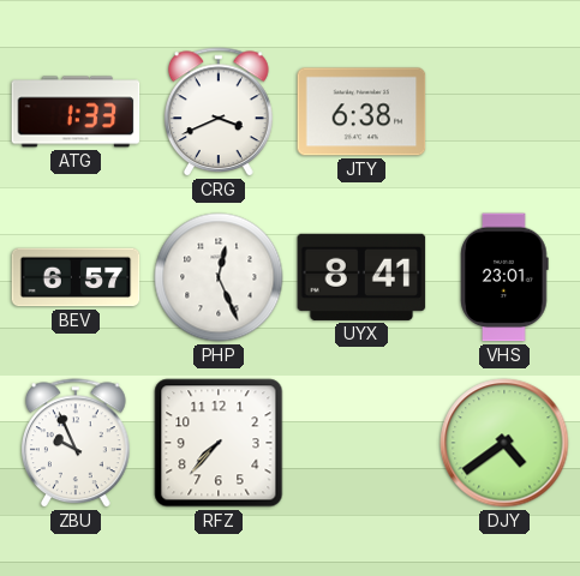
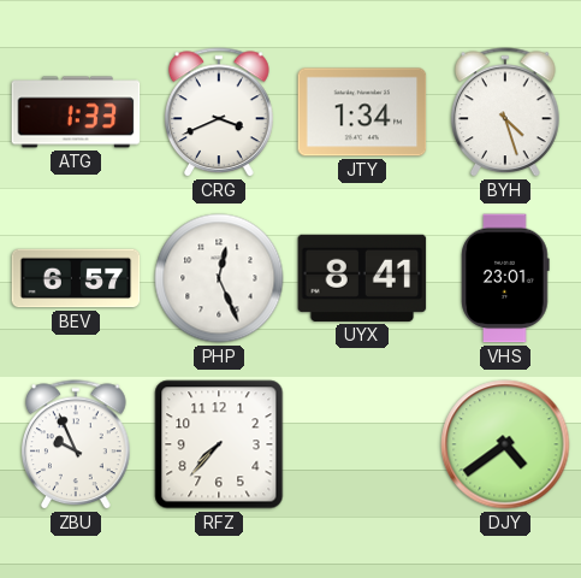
JTY: 6:38 -> 1:34 (362, 112)
BYH: none -> 4:27 (506, 113)
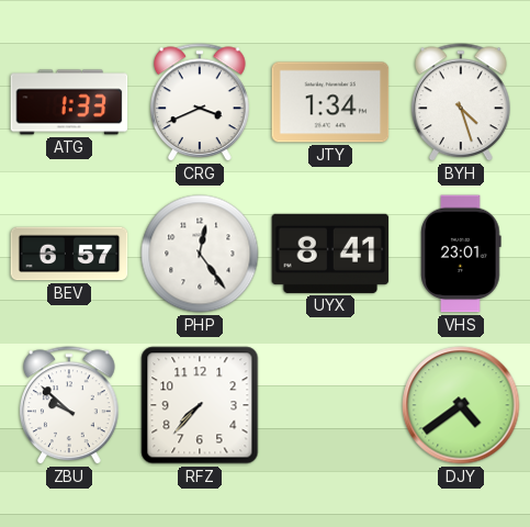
PHP: 12:26 -> 12:24 (200, 254)
ZBU: 9:56 -> 9:52 (70, 406)
